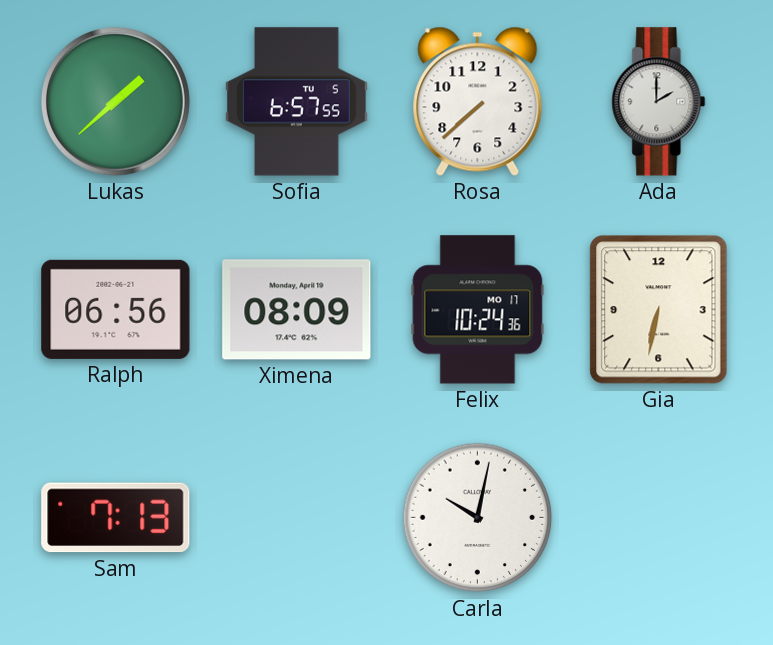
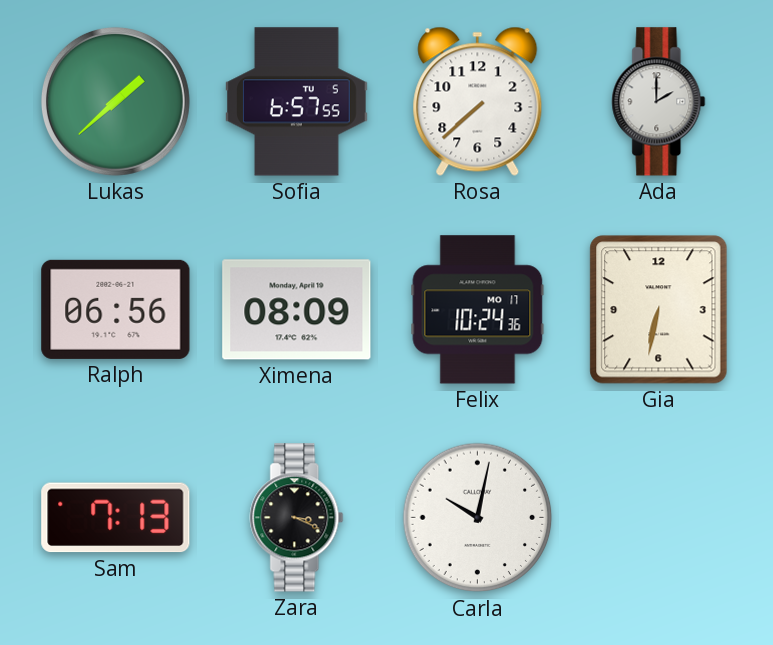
Zara: none -> 3:19 (297, 518)
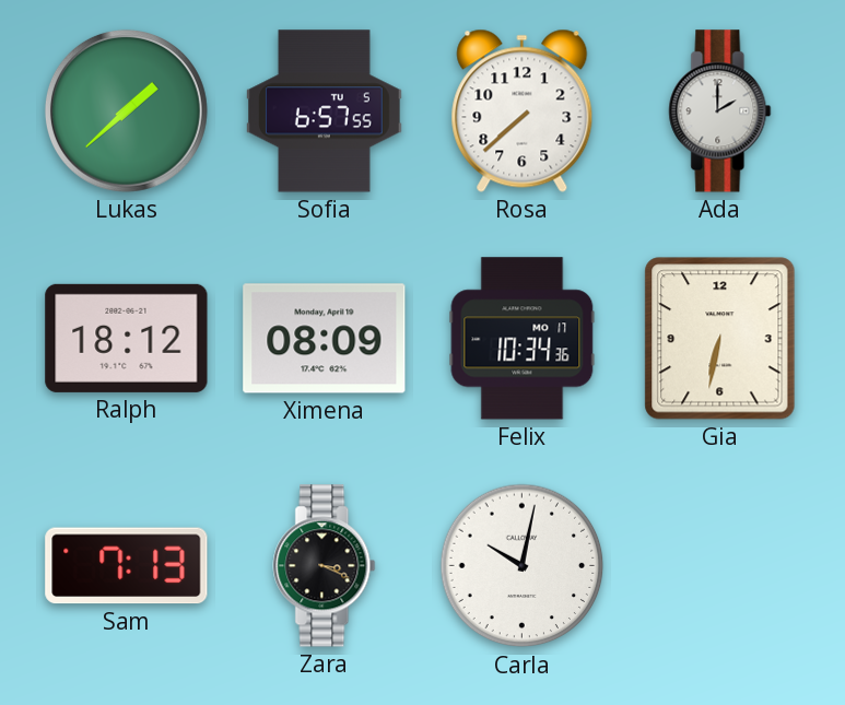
Ralph: 06:56 -> 18:12 (127, 338)
Felix: 10:24 -> 10:34 (523, 339)
